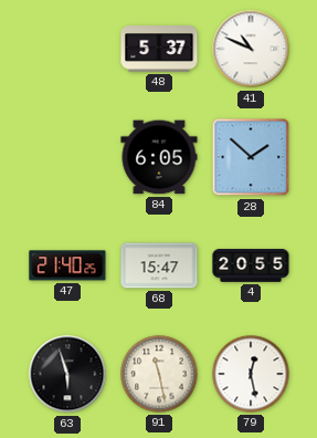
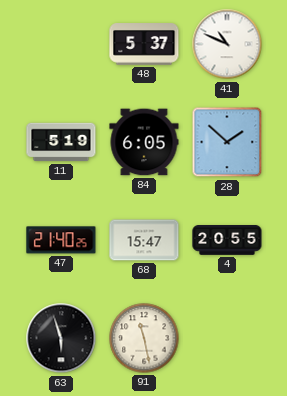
11: none -> 5:19 (61, 142)
79: 12:28 -> none (251, 374)
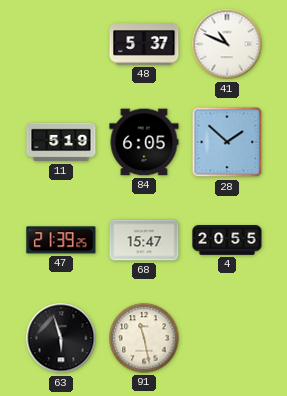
47: 21:40 -> 21:39 (61, 240)
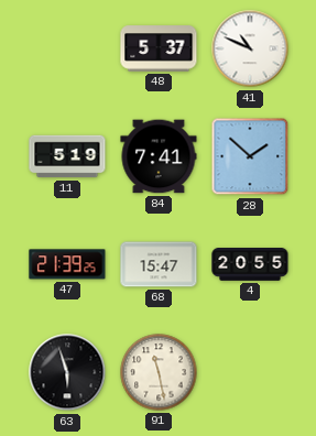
84: 6:05 -> 7:41 (159, 156)
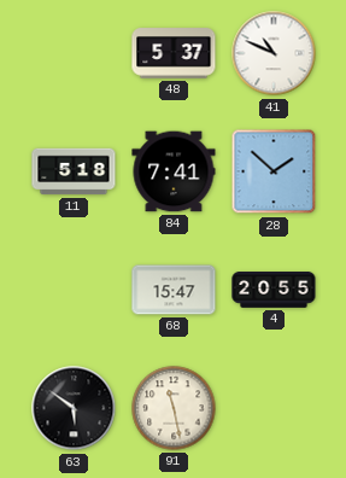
11: 5:19 -> 5:18 (74, 171)
47: 21:39 -> none (67, 264)
63: 5:57 -> 5:51 (74, 408)
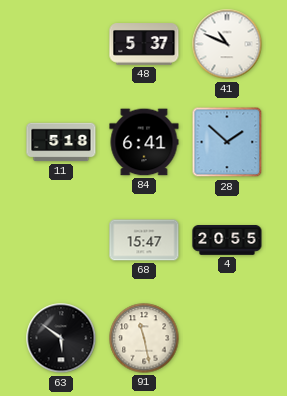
84: 7:41 -> 6:41 (144, 142)
